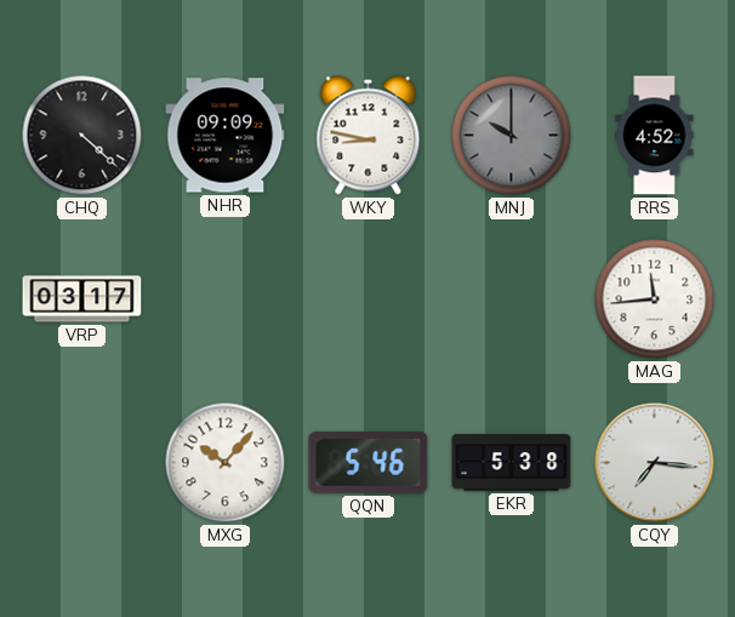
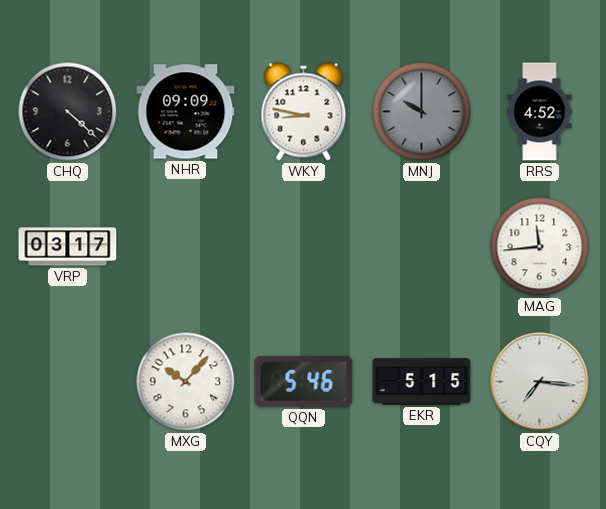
EKR: 5:38 -> 5:15 (422, 382)
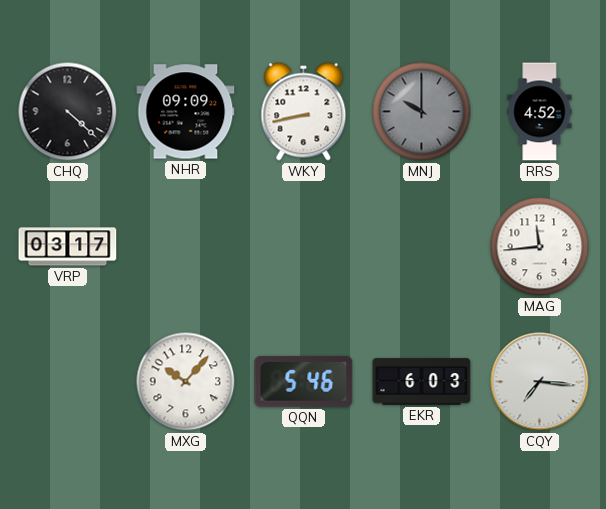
WKY: 8:47 -> 8:43 (304, 112)
EKR: 5:15 -> 6:03 (422, 382)
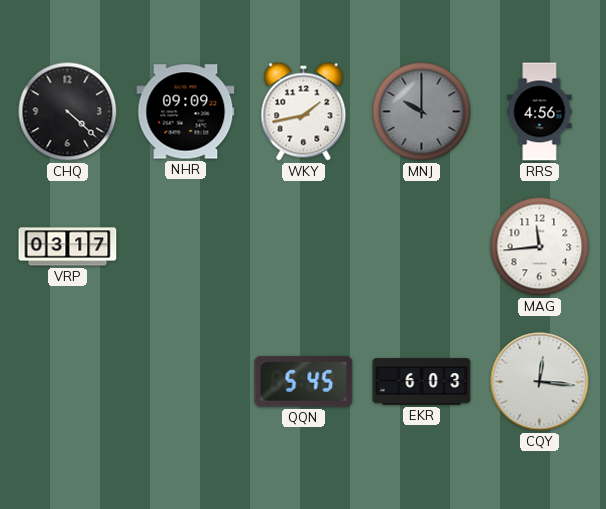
WKY: 8:43 -> 1:43 (304, 112)
RRS: 4:52 -> 4:56 (540, 112)
MXG: 10:07 -> none (186, 382)
QQN: 5:46 -> 5:45 (304, 381)
CQY: 7:16 -> 12:16 (540, 382)
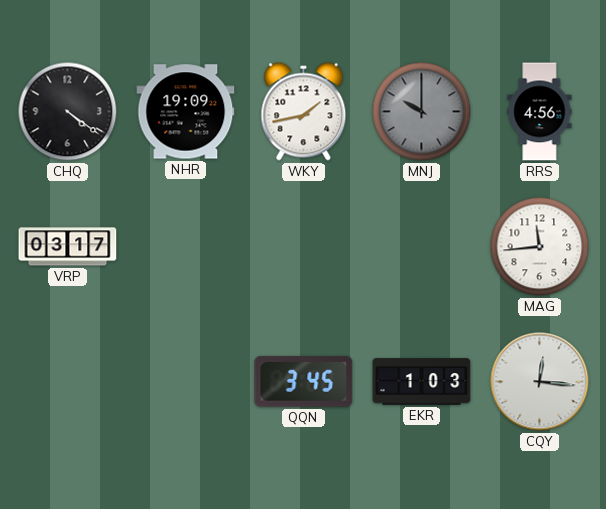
CHQ: 4:22 -> 4:21 (68, 112)
NHR: 09:09 -> 19:09 (186, 112)
QQN: 5:45 -> 3:45 (304, 381)
EKR: 6:03 -> 1:03 (422, 382)
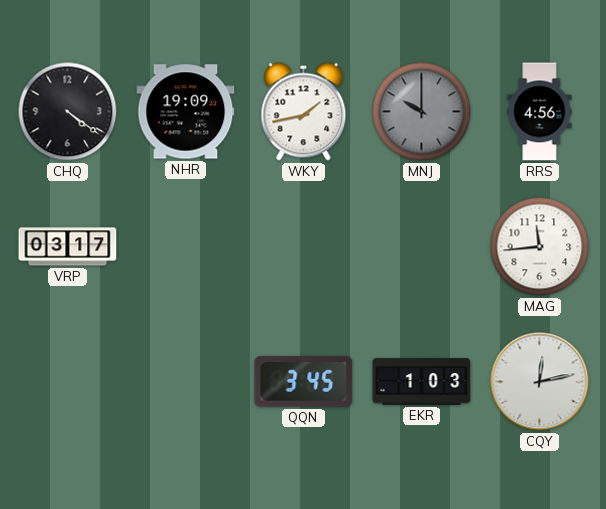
CQY: 12:16 -> 12:13 (540, 382)
